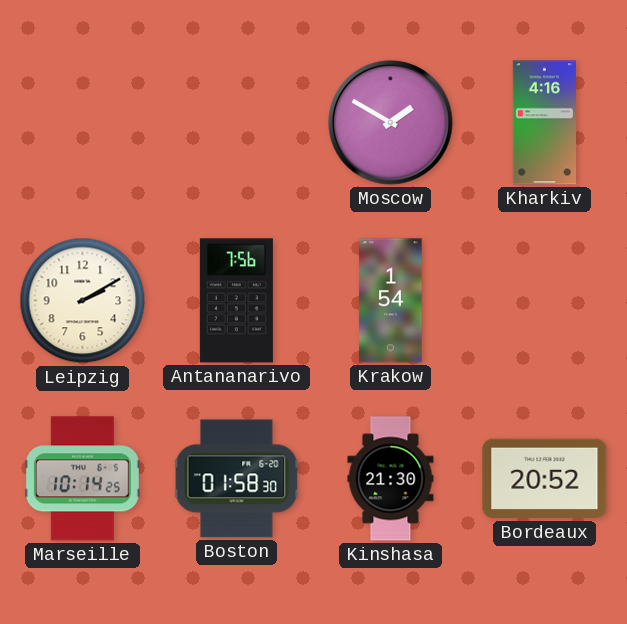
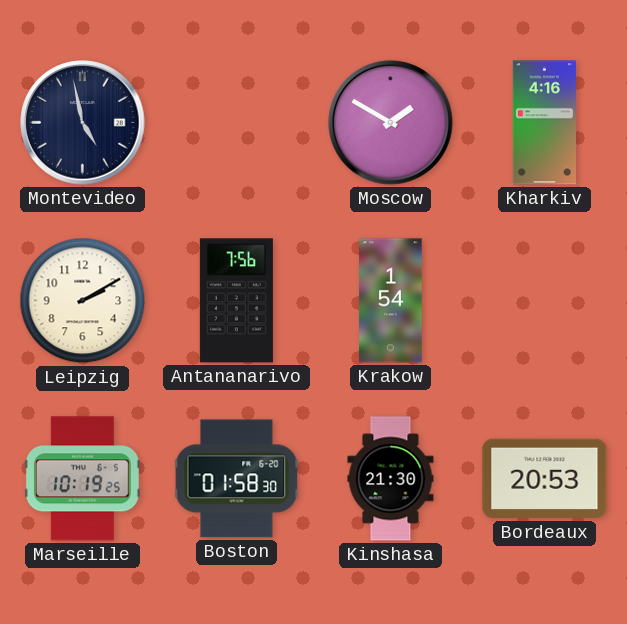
Montevideo: none -> 4:58 (83, 123)
Marseille: 10:14 -> 10:19 (82, 479)
Bordeaux: 20:52 -> 20:53 (545, 479)
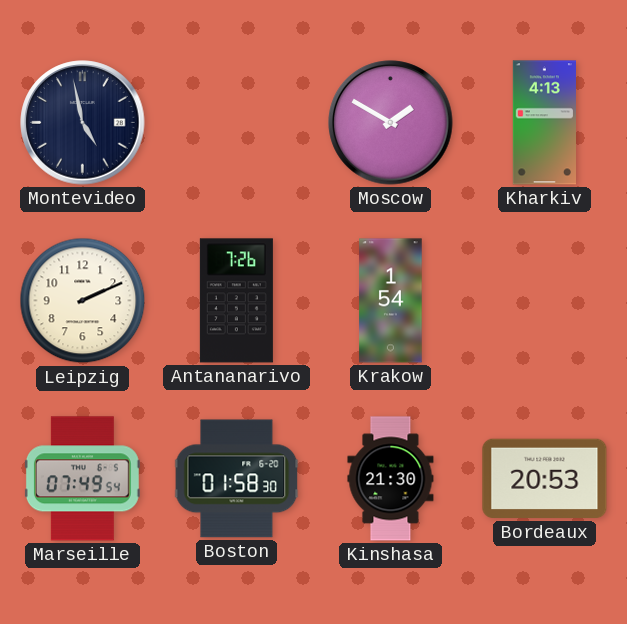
Kharkiv: 4:16 -> 4:13 (544, 123)
Leipzig: 2:10 -> 2:11 (83, 301)
Antananarivo: 7:56 -> 7:26 (236, 301)
Marseille: 10:19 -> 07:49 (82, 479)
